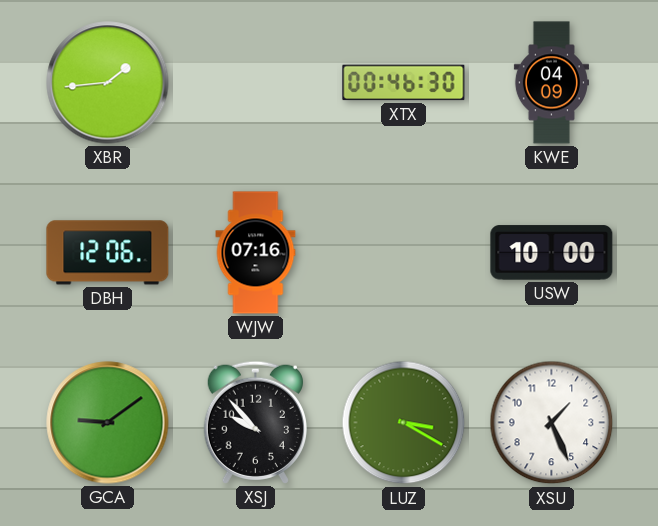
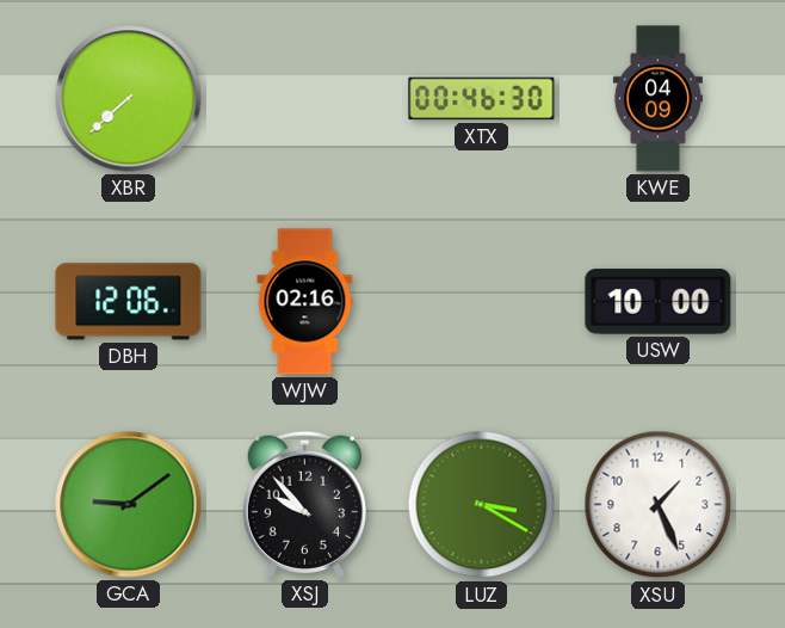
XBR: 1:44 -> 7:38 (129, 99)
WJW: 07:16 -> 02:16 (305, 302)
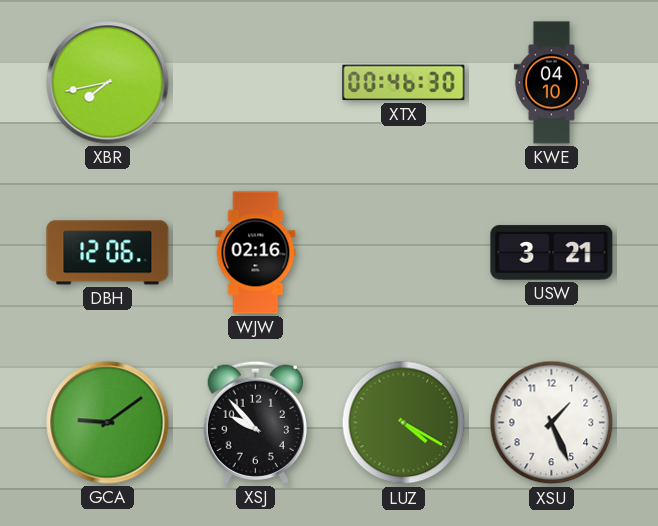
XBR: 7:38 -> 7:43 (108, 83)
KWE: 04:09 -> 04:10 (551, 83)
USW: 10:00 -> 3:21 (552, 253)
LUZ: 3:20 -> 4:20 (404, 423)
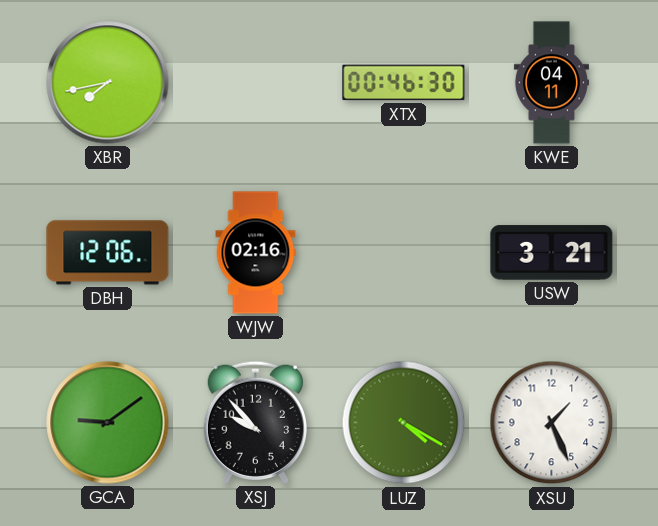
KWE: 04:10 -> 04:11 (551, 83)
